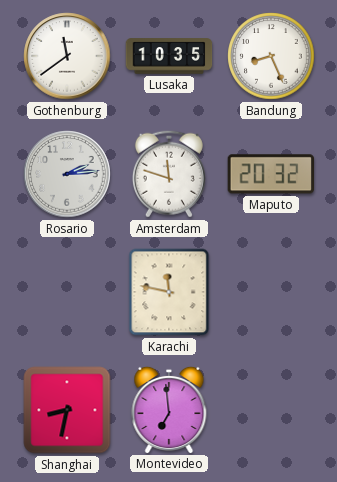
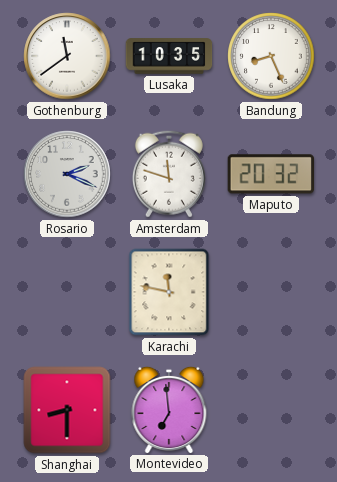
Rosario: 2:14 -> 2:19 (67, 174)
Shanghai: 8:32 -> 8:30 (67, 410)
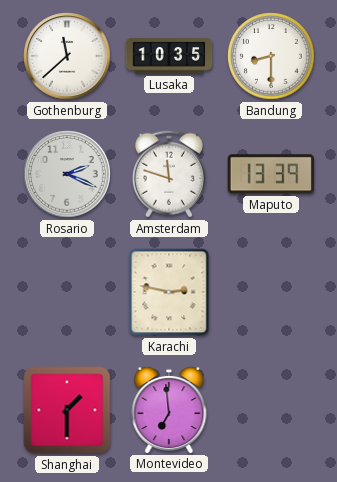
Gothenburg: 11:39 -> 11:38 (67, 56)
Bandung: 8:26 -> 8:30 (271, 56)
Maputo: 20:32 -> 13:39 (270, 174)
Karachi: 11:47 -> 2:47 (169, 292)
Shanghai: 8:30 -> 1:30 (67, 410)
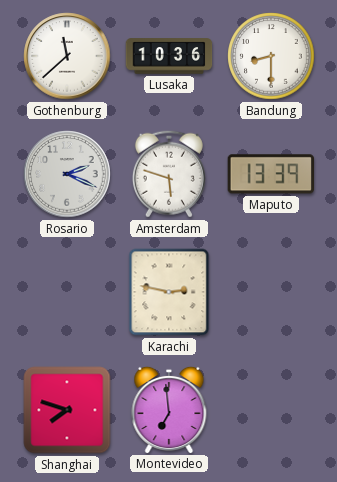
Lusaka: 10:35 -> 10:36 (169, 56)
Amsterdam: 11:48 -> 5:48 (169, 174)
Shanghai: 1:30 -> 7:48 (67, 410)
